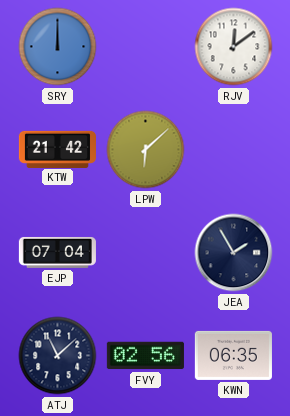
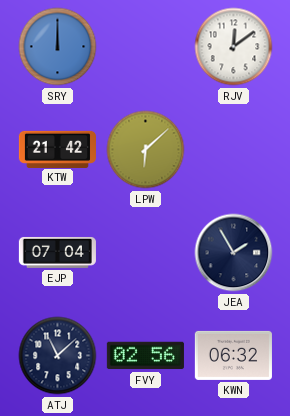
KWN: 06:35 -> 06:32 (233, 355)
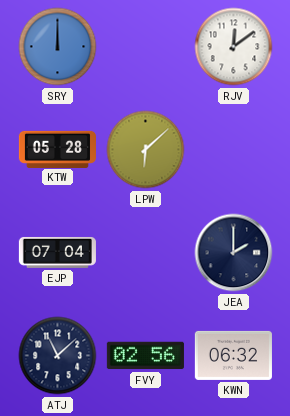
KTW: 21:42 -> 05:28 (57, 149)
JEA: 1:55 -> 2:00 (234, 253)
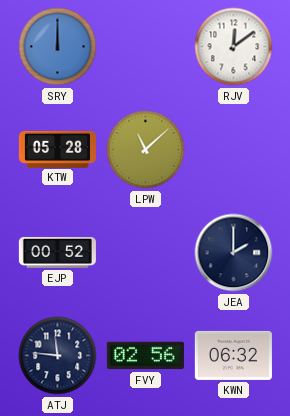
LPW: 6:08 -> 11:08 (146, 150)
EJP: 07:04 -> 00:52 (57, 252)
ATJ: 11:08 -> 11:46 (58, 356)
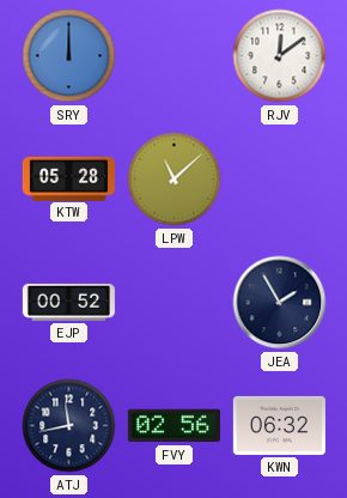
JEA: 2:00 -> 1:55 (280, 303)
ATJ: 11:46 -> 11:43 (69, 426)
